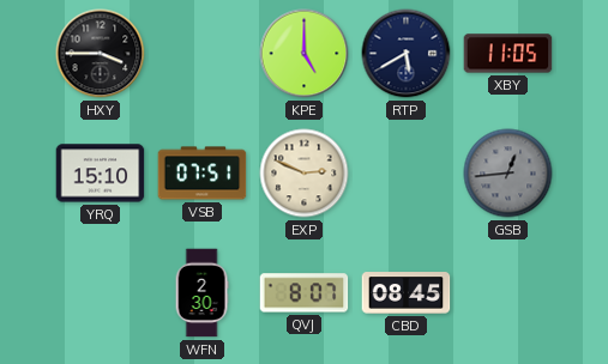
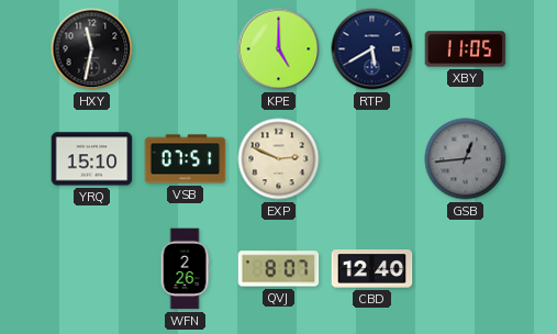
HXY: 3:45 -> 11:32 (92, 49)
WFN: 2:30 -> 2:26 (185, 269)
CBD: 08:45 -> 12:40 (372, 269)
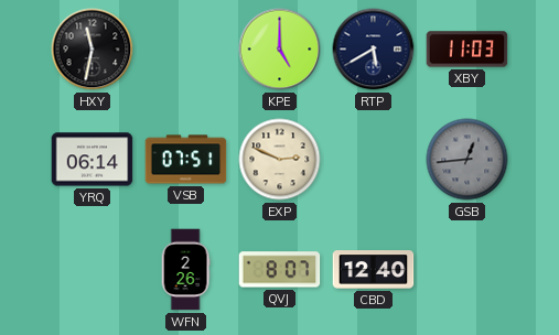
XBY: 11:05 -> 11:03 (467, 50)
YRQ: 15:10 -> 06:14 (93, 160)
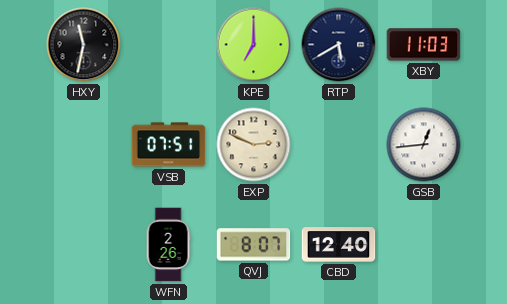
KPE: 5:00 -> 7:00 (254, 45)
YRQ: 06:14 -> none (93, 160)
GSB dial: grey -> white (424, 145)
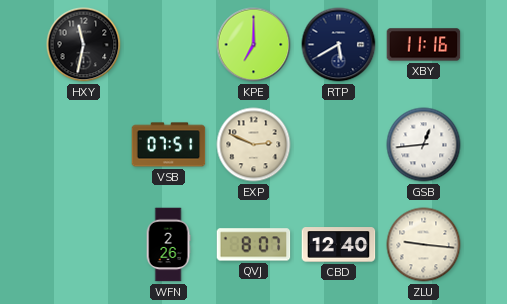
XBY: 11:03 -> 11:16 (424, 45)
ZLU: none -> 9:16 (424, 245)
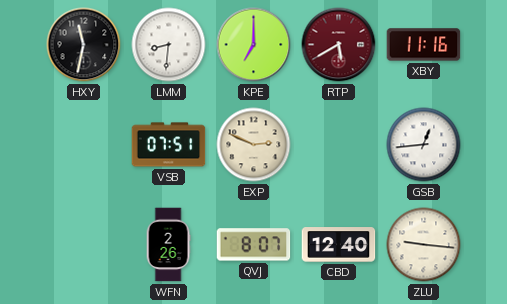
LMM: none -> 8:31 (169, 45)
RTP dial: navy -> burgundy (339, 45)
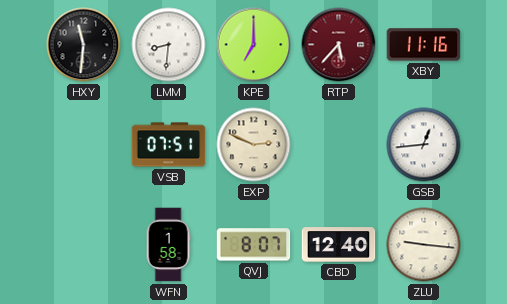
HXY: 11:32 -> 11:31 (84, 45)
RTP: 5:40 -> 5:37 (339, 45)
WFN: 2:26 -> 1:58 (168, 245)
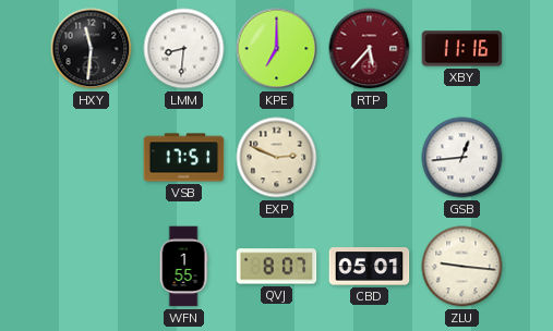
VSB: 07:51 -> 17:51 (184, 158)
WFN: 1:58 -> 1:55 (183, 267)
CBD: 12:40 -> 05:01 (370, 267)
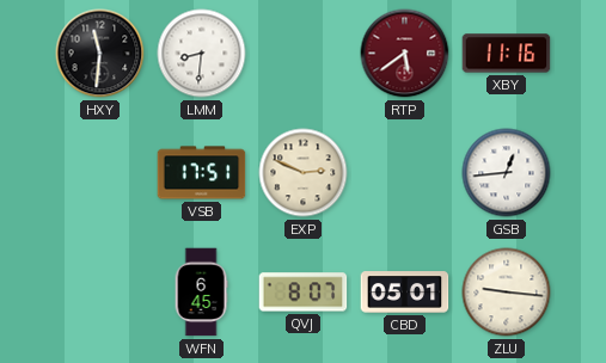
KPE: 7:00 -> none (277, 49)
RTP: 5:37 -> 5:39 (405, 54)
WFN: 1:55 -> 6:45 (201, 293)
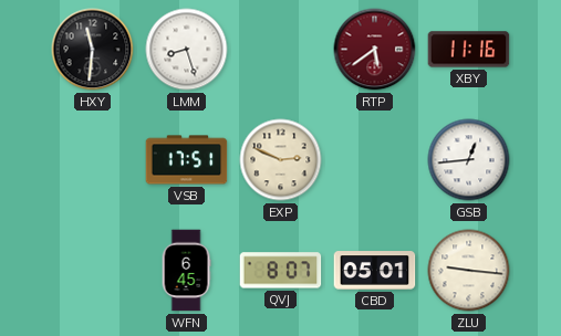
LMM: 8:31 -> 8:27 (187, 50)
